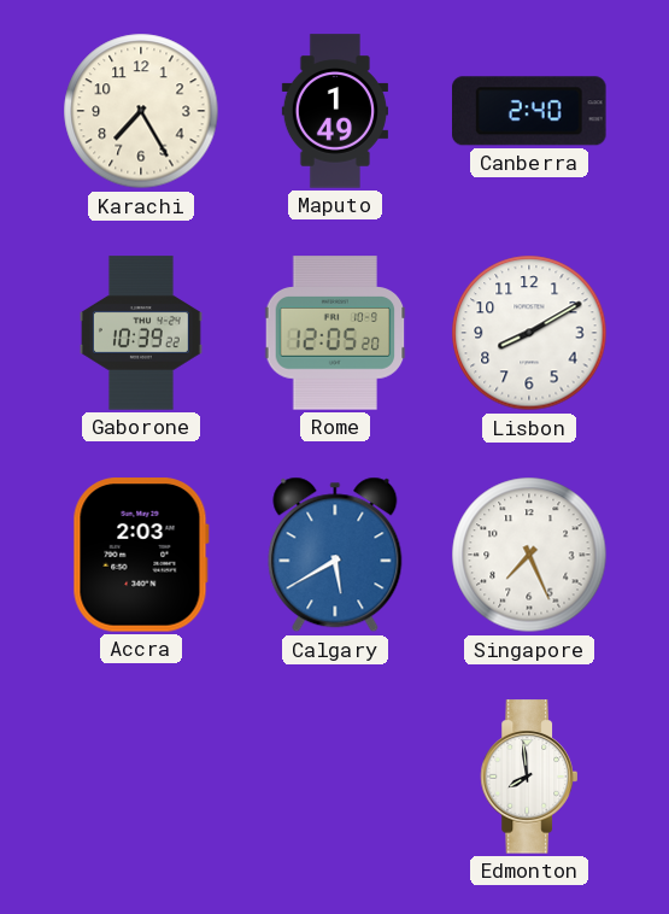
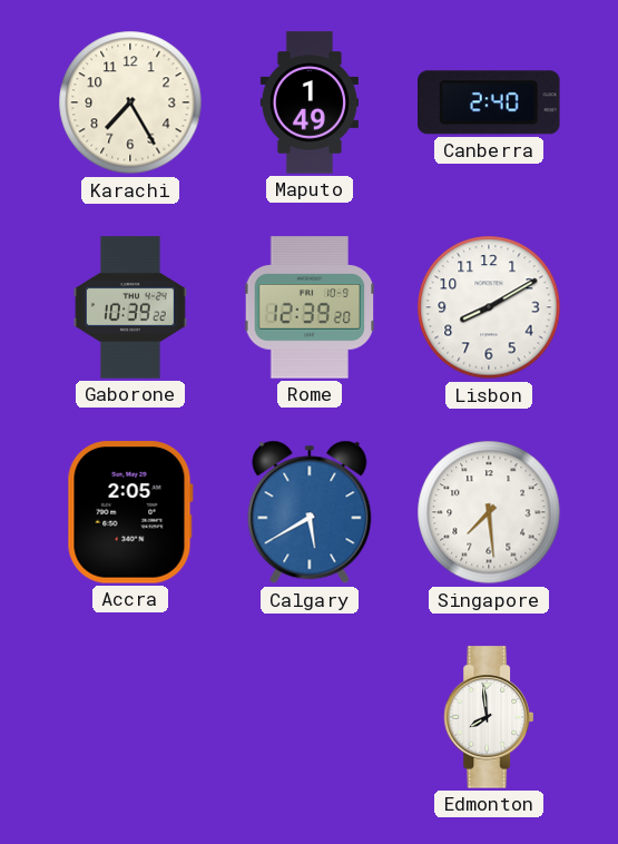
Rome: 12:05 -> 12:39 (310, 307)
Accra: 2:03 -> 2:05 (130, 512)
Singapore: 7:26 -> 7:29 (489, 512)
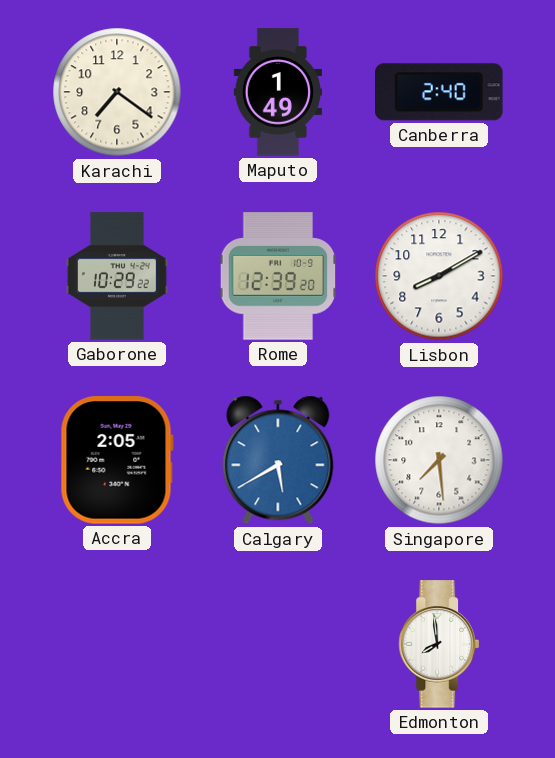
Karachi: 7:25 -> 7:21 (117, 92)
Gaborone: 10:39 -> 10:29 (117, 276)
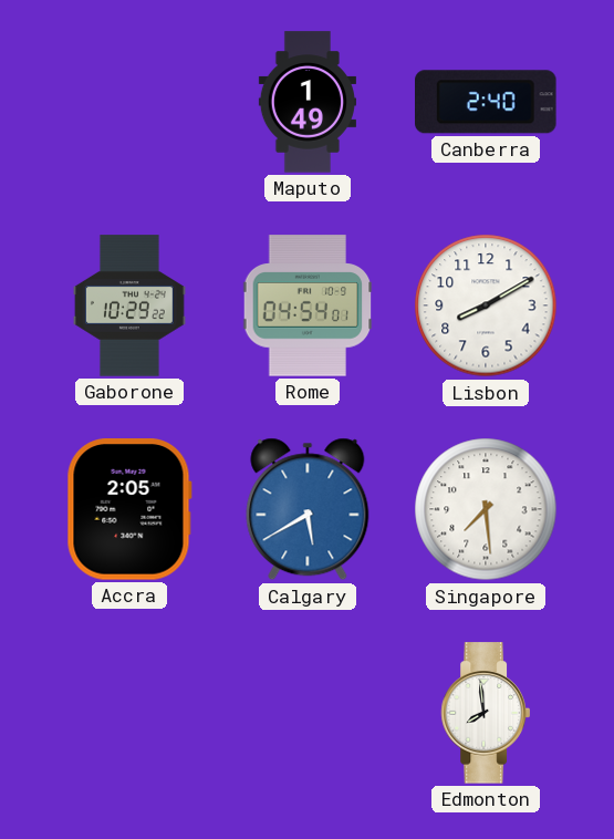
Karachi: 7:21 -> none (117, 92)
Rome: 12:39 -> 04:54 (308, 305)
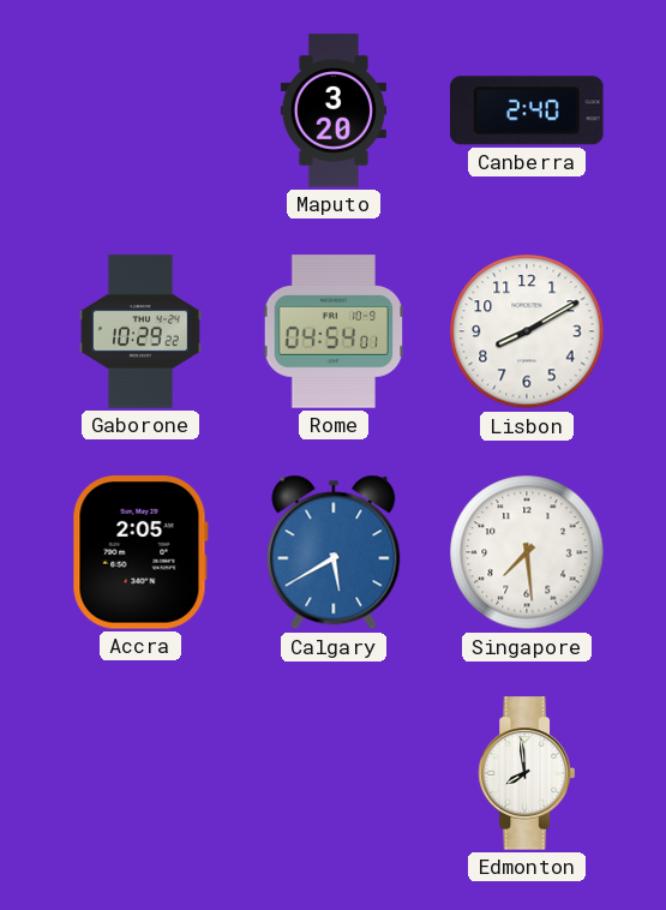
Maputo: 1:49 -> 3:20 (334, 110)
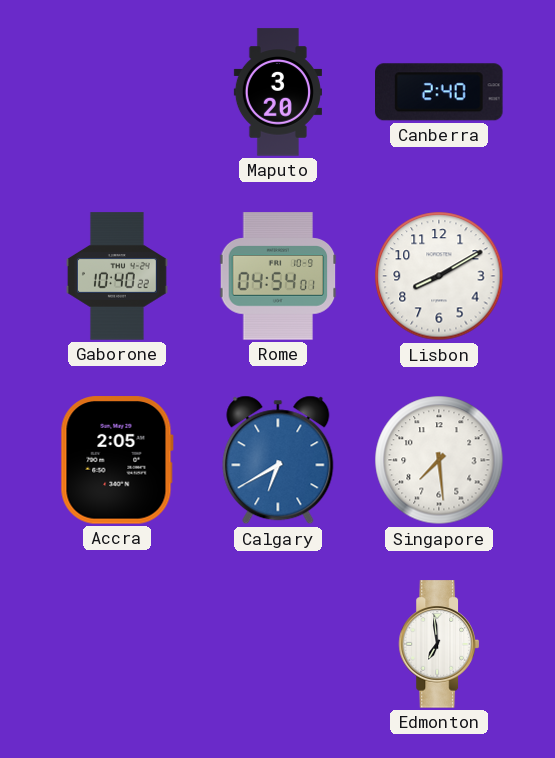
Gaborone: 10:29 -> 10:40 (117, 276)
Calgary: 5:40 -> 6:40 (278, 460)
Edmonton: 7:59 -> 6:59 (439, 644)
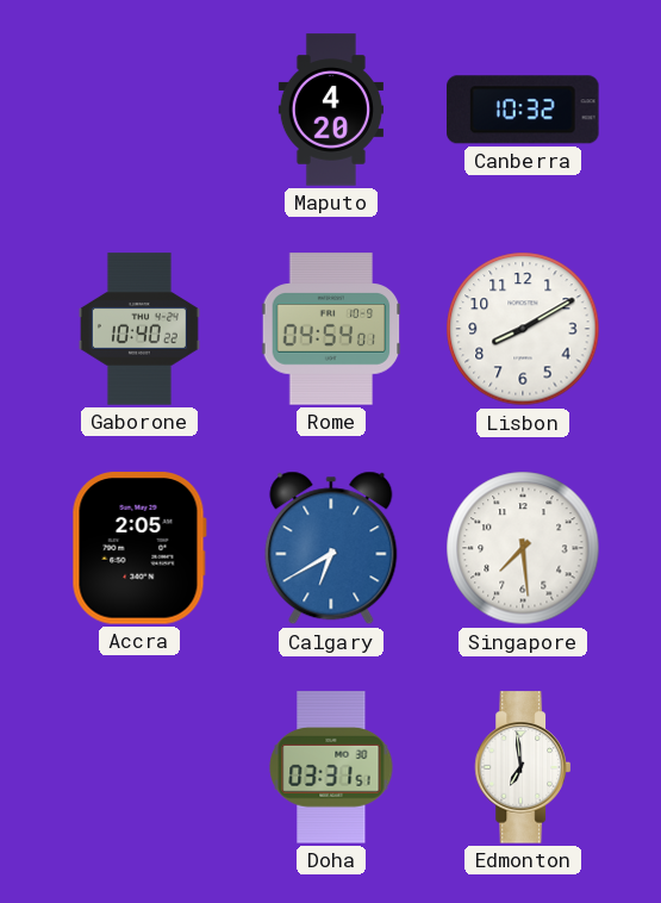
Maputo: 3:20 -> 4:20 (331, 110)
Canberra: 2:40 -> 10:32 (523, 110)
Doha: none -> 03:31 (331, 767)
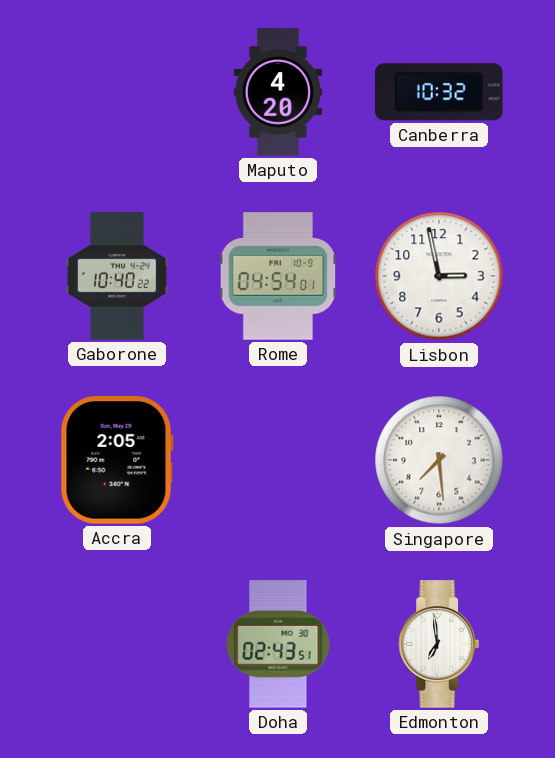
Lisbon: 8:10 -> 2:58 (439, 276)
Calgary: 6:40 -> none (331, 548)
Doha: 03:31 -> 02:43 (278, 644)
